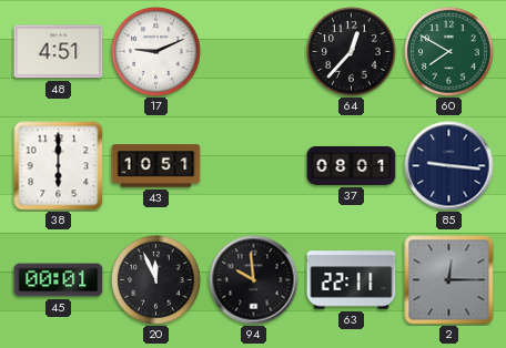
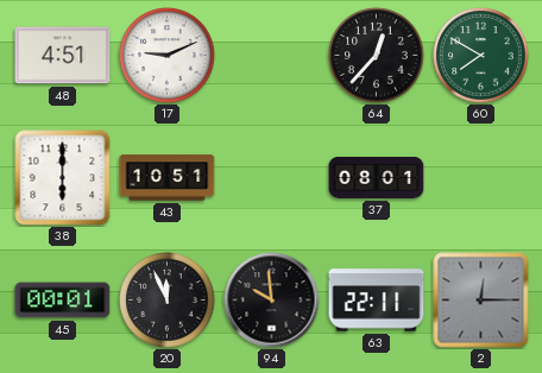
85: 9:16 -> none (449, 166)
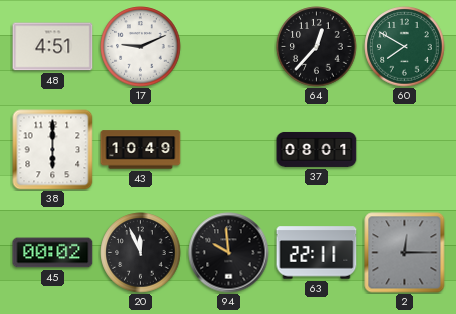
43: 10:51 -> 10:49 (141, 150)
45: 00:01 -> 00:02 (53, 253)
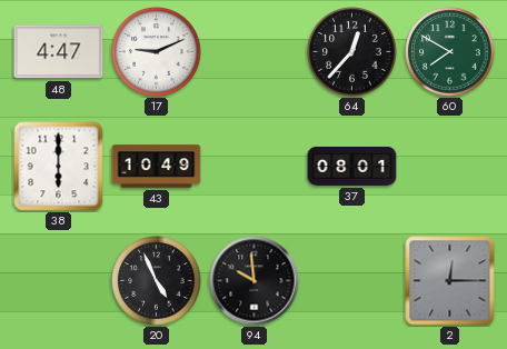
48: 4:51 -> 4:47 (59, 52)
45: 00:02 -> none (53, 253)
20: 11:56 -> 4:56 (157, 281)
63: 22:11 -> none (317, 253)
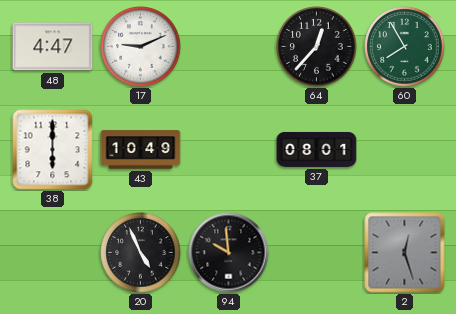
60: 7:50 -> 7:55 (405, 47)
2: 12:15 -> 12:27 (405, 253)
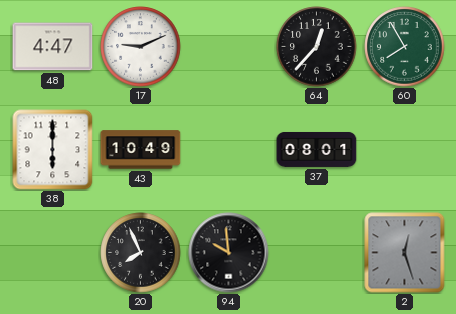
20: 4:56 -> 7:56 (141, 253)
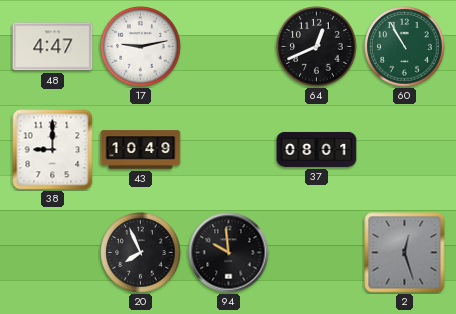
17: 9:11 -> 9:13 (141, 47)
64: 12:37 -> 12:41 (317, 47)
60: 7:55 -> 10:55 (405, 47)
38: 6:00 -> 9:00 (53, 150)
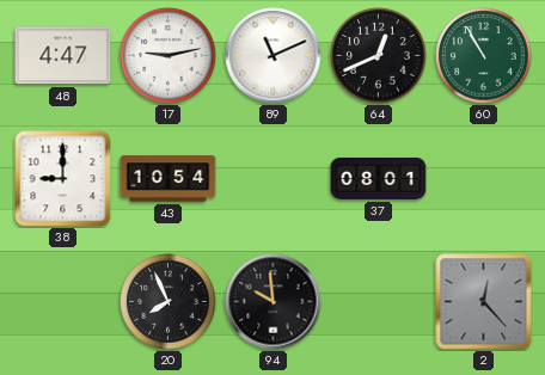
89: none -> 11:11 (274, 56)
43: 10:49 -> 10:54 (169, 179)
2: 12:27 -> 12:23 (484, 302)
